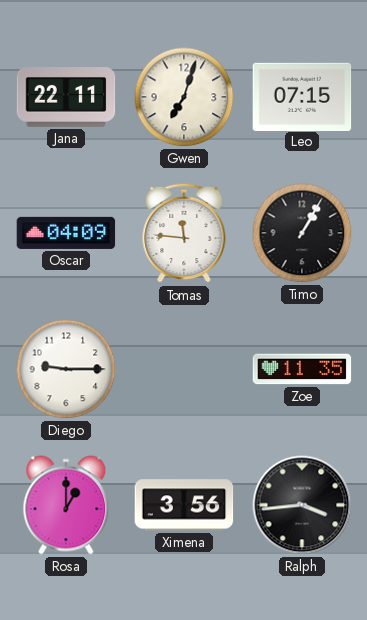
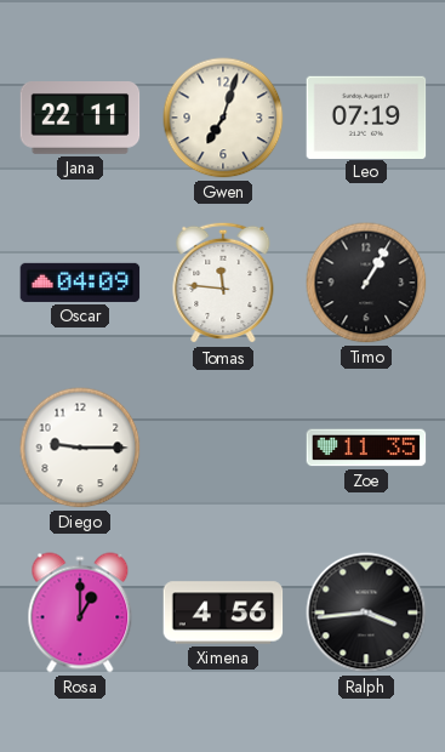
Leo: 07:15 -> 07:19 (366, 116)
Ximena: 3:56 -> 4:56 (223, 613)
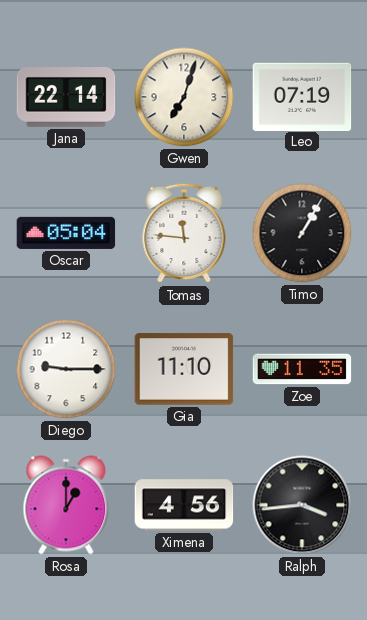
Jana: 22:11 -> 22:14 (66, 98)
Oscar: 04:09 -> 05:04 (66, 233)
Gia: none -> 11:10 (184, 369)
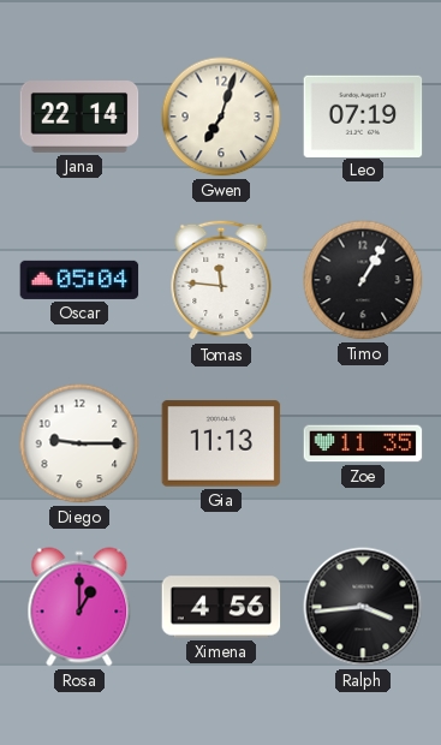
Gia: 11:10 -> 11:13 (221, 443)
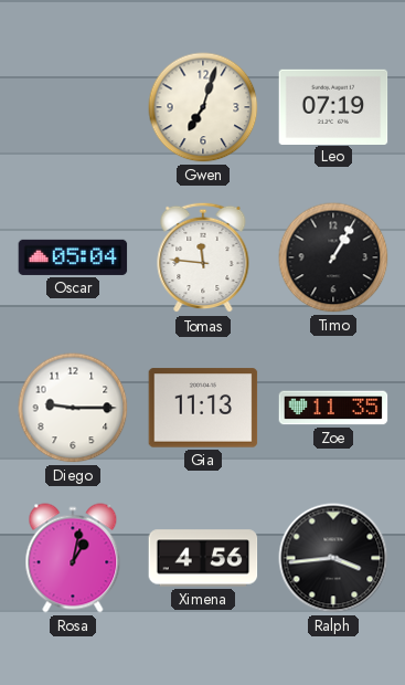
Jana: 22:14 -> none (79, 118)
Rosa: 1:00 -> 1:02 (73, 558)
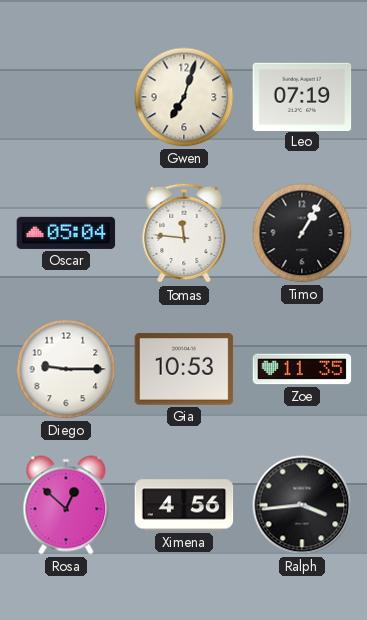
Gia: 11:13 -> 10:53 (184, 369)
Rosa: 1:02 -> 12:52 (66, 505)
